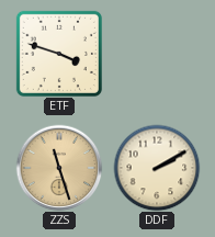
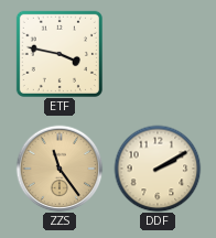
ETF: 3:48 -> 3:47 (60, 54)
ZZS: 11:27 -> 11:24 (60, 169)
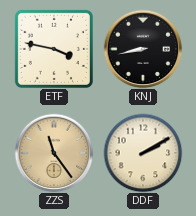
KNJ: none -> 8:43 (143, 49)
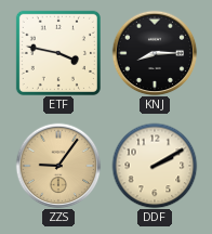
KNJ: 8:43 -> 8:15 (155, 53)
ZZS: 11:24 -> 9:06 (58, 166)
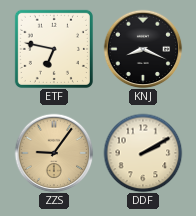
ETF: 3:47 -> 6:47 (54, 49)
KNJ: 8:15 -> 8:19 (143, 49)
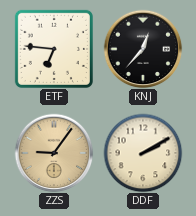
ETF: 6:47 -> 6:46 (54, 49)
KNJ: 8:19 -> 12:37 (143, 49)
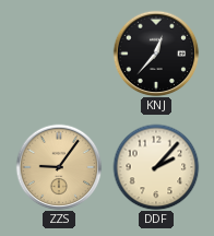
ETF: 6:46 -> none (54, 49)
DDF: 2:10 -> 2:07 (156, 167)
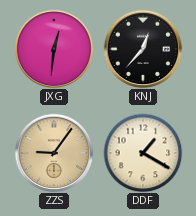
JXG: none -> 12:31 (54, 49)
DDF: 2:07 -> 1:20 (143, 153)
